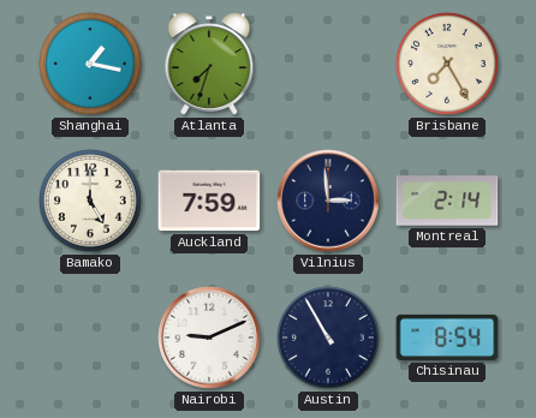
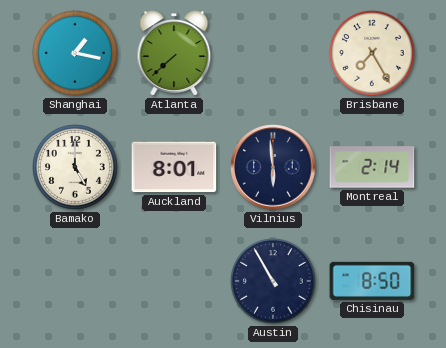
Atlanta: 7:33 -> 7:38 (174, 53)
Auckland: 7:59 -> 8:01 (174, 167)
Vilnius: 2:59 -> 5:59 (273, 167)
Nairobi: 9:11 -> none (209, 338)
Chisinau: 8:54 -> 8:50 (372, 281)
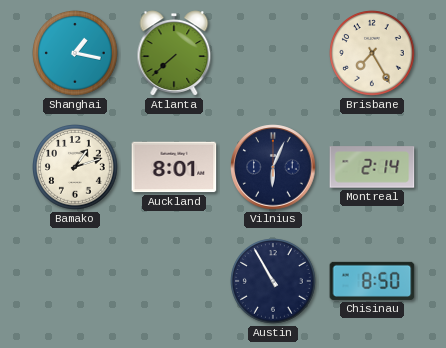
Bamako: 5:00 -> 1:12 (76, 168)
Vilnius: 5:59 -> 6:04 (273, 167)
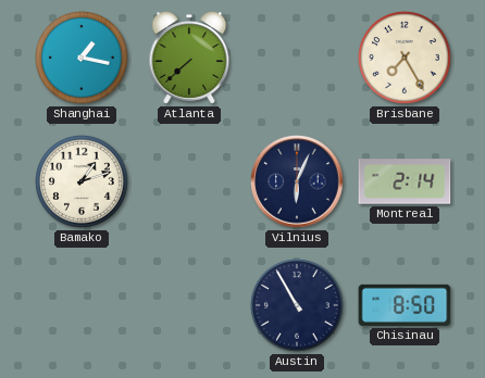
Auckland: 8:01 -> none (174, 167)
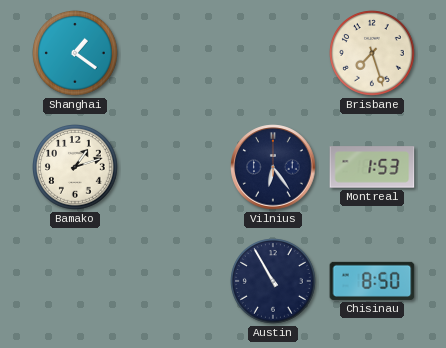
Shanghai: 1:17 -> 1:21 (76, 54)
Atlanta: 7:38 -> none (189, 58)
Brisbane: 7:25 -> 7:27 (373, 54)
Vilnius: 6:04 -> 6:24 (273, 167)
Montreal: 2:14 -> 1:53 (372, 167)
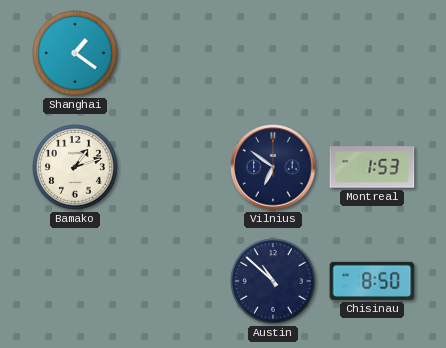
Brisbane: 7:27 -> none (373, 54)
Vilnius: 6:24 -> 6:51 (273, 167)
Austin: 10:55 -> 10:52 (274, 282)
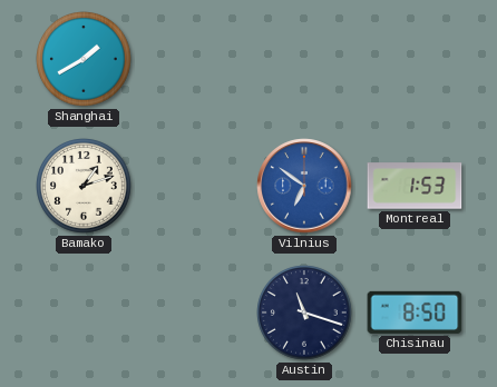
Shanghai: 1:21 -> 1:40 (85, 60)
Vilnius dial: navy -> blue (304, 186)
Austin: 10:52 -> 11:18 (305, 314)
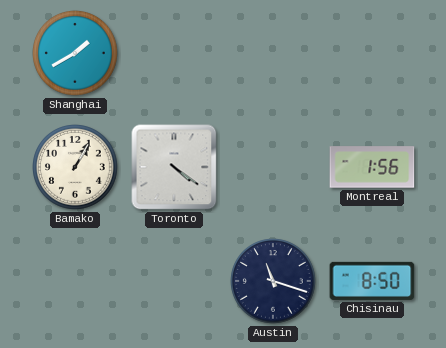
Bamako: 1:12 -> 1:05 (76, 168)
Toronto: none -> 4:21 (174, 167)
Vilnius: 6:51 -> none (304, 186)
Montreal: 1:53 -> 1:56 (372, 167)
